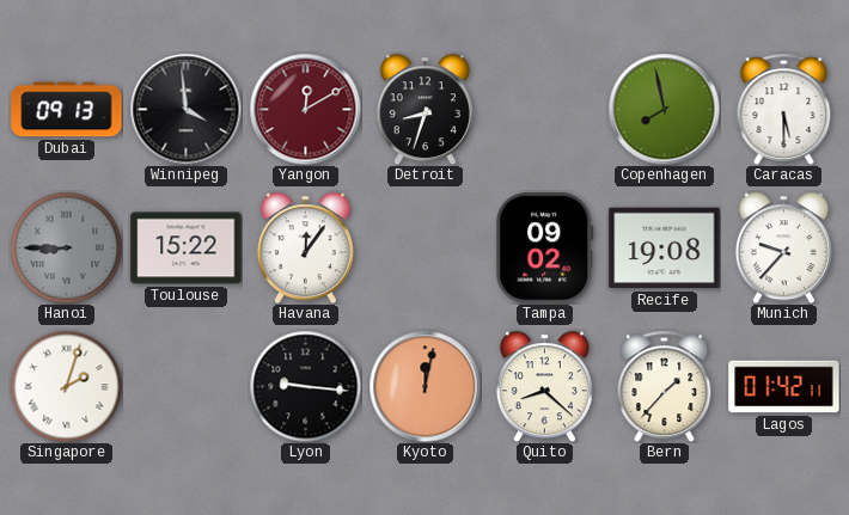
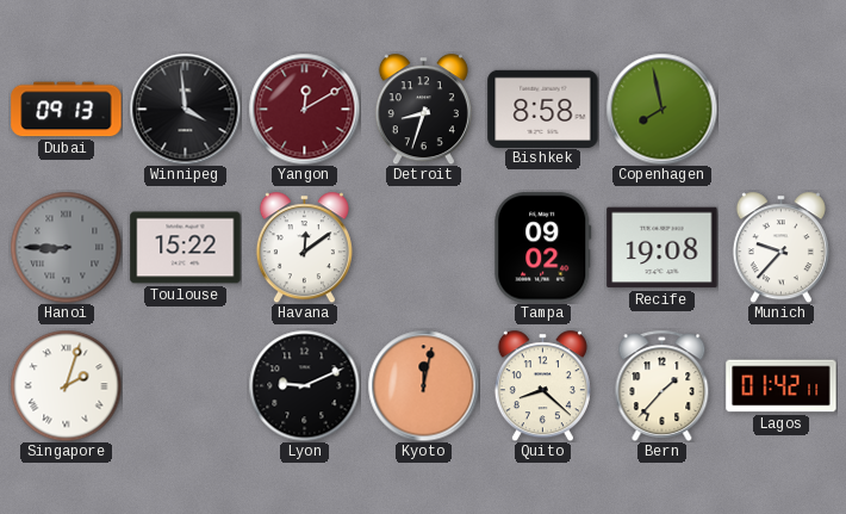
Bishkek: none -> 8:58 (543, 109)
Caracas: 5:30 -> none (784, 109)
Havana: 12:06 -> 12:09 (304, 247)
Lyon: 9:16 -> 9:11 (304, 385)
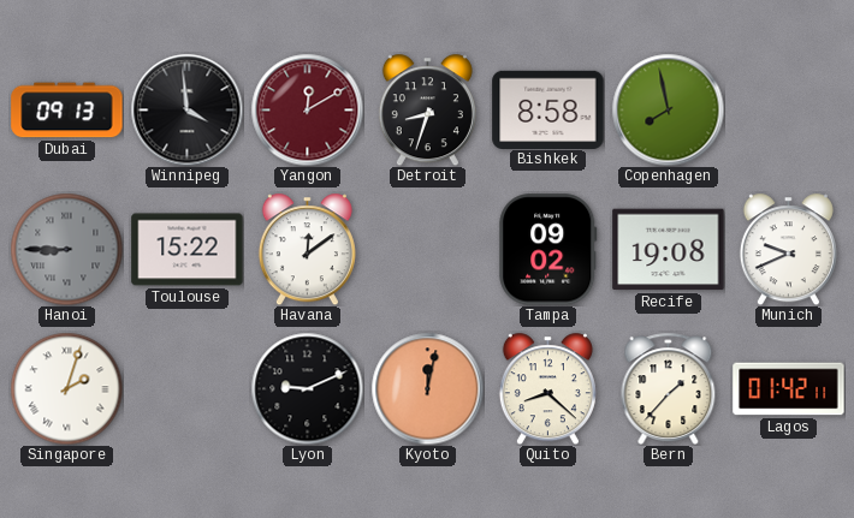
Munich: 9:37 -> 9:41 (788, 249)
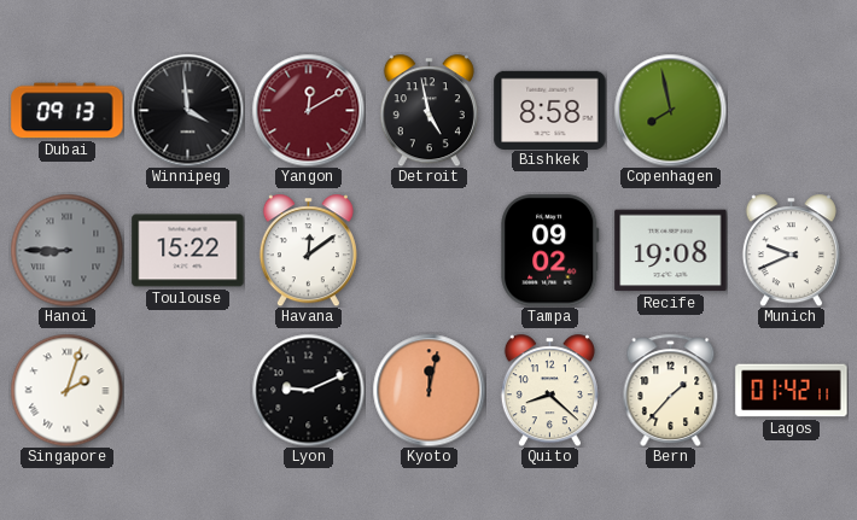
Detroit: 8:33 -> 4:58 (428, 110)
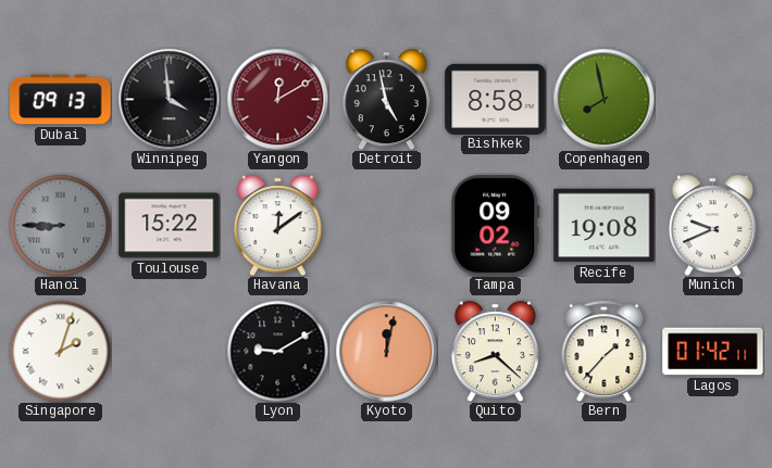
Lyon: 9:11 -> 9:10 (277, 351)
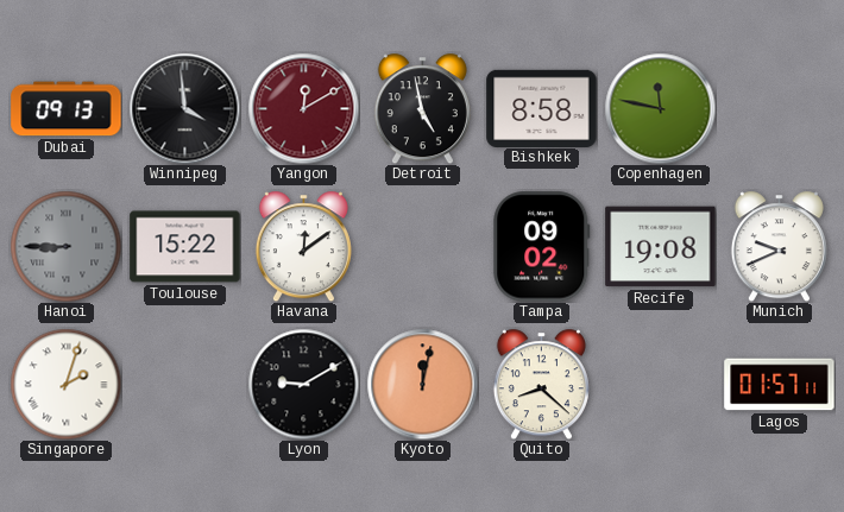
Copenhagen: 7:58 -> 11:47 (660, 108)
Bern: 1:37 -> none (605, 351)
Lagos: 01:42 -> 01:57 (780, 385)
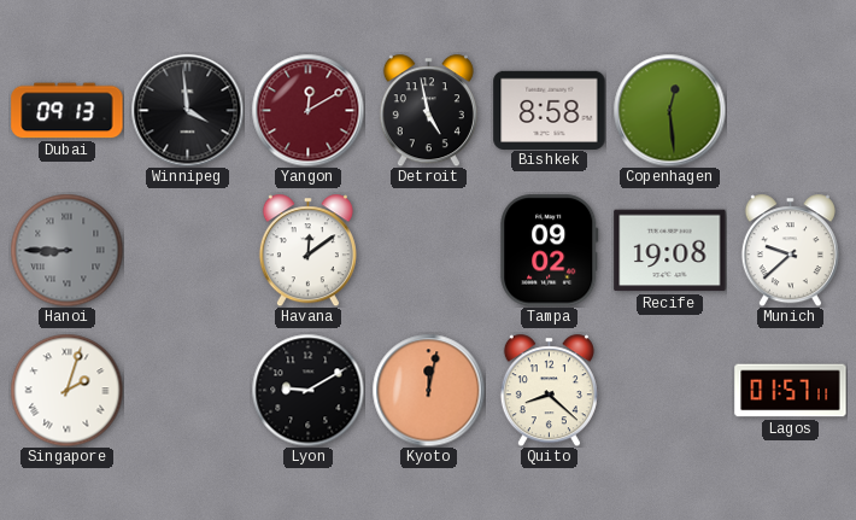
Copenhagen: 11:47 -> 12:29 (669, 110)
Toulouse: 15:22 -> none (185, 247)
Munich: 9:41 -> 9:38 (790, 250)
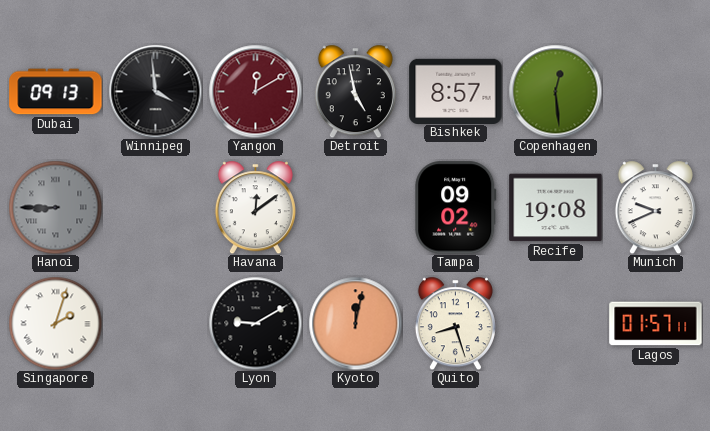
Bishkek: 8:58 -> 8:57 (456, 91)
Munich: 9:38 -> 9:41 (655, 207)
Quito: 8:22 -> 8:27 (455, 323)
